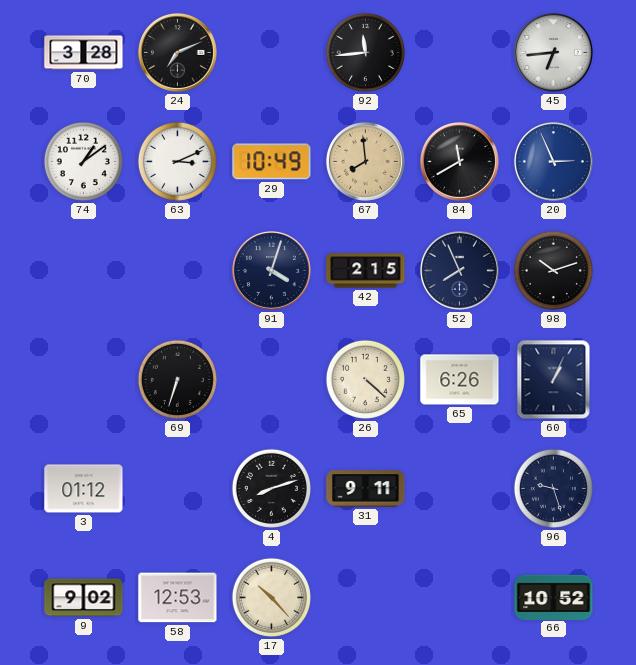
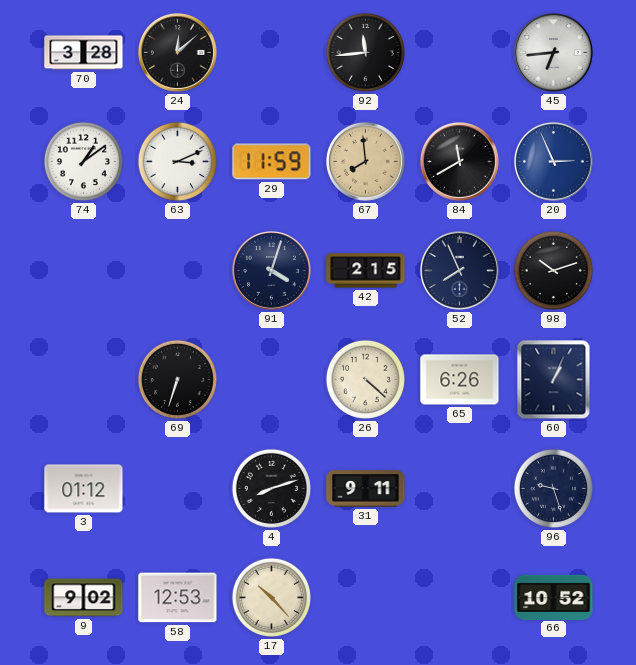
24: 7:11 -> 12:08 (177, 52)
29: 10:49 -> 11:59 (272, 162)
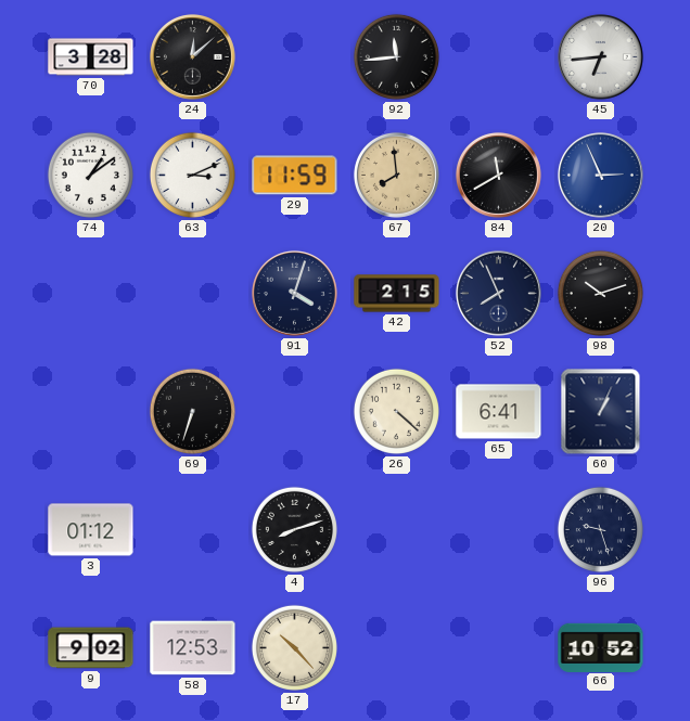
65: 6:26 -> 6:41 (499, 412)
31: 9:11 -> none (366, 489)
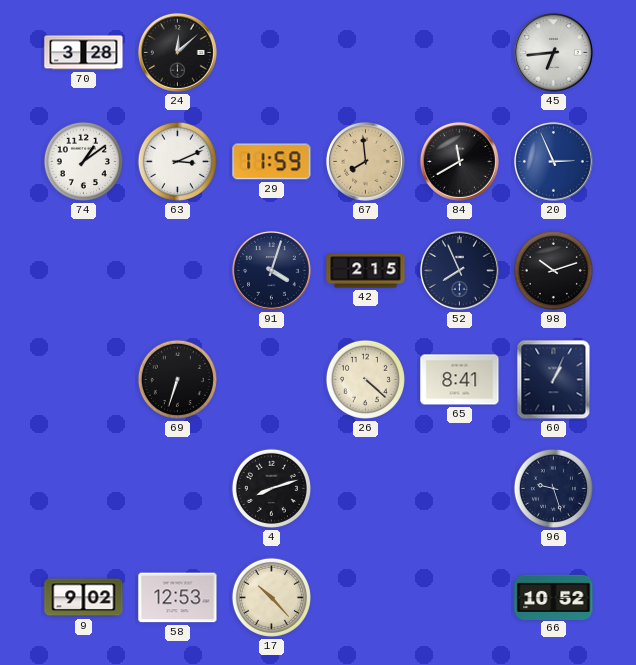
92: 11:44 -> none (396, 56)
65: 6:41 -> 8:41 (460, 380)
3: 01:12 -> none (91, 530)
